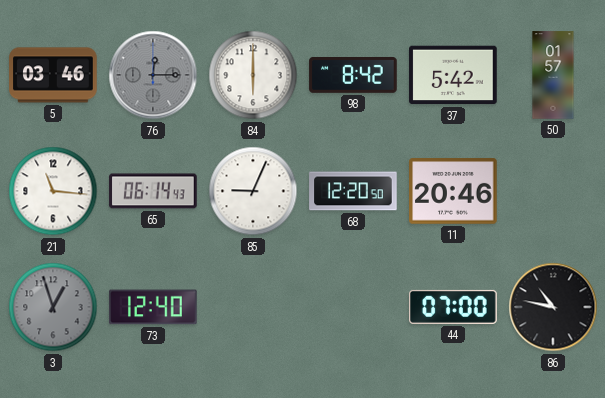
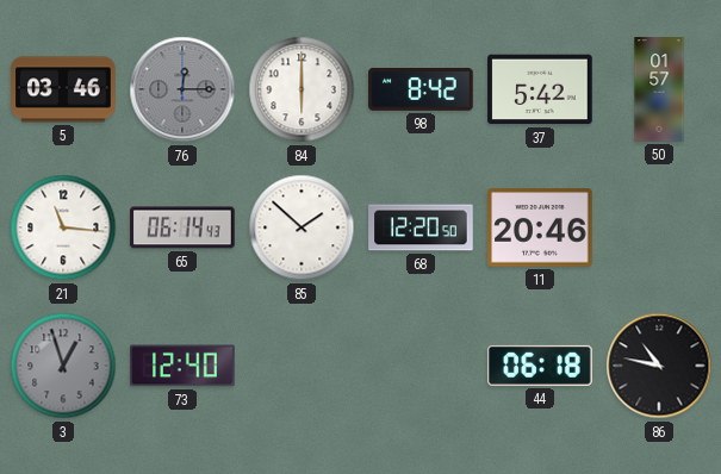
85: 9:04 -> 1:52 (302, 227)
44: 07:00 -> 06:18 (540, 366)
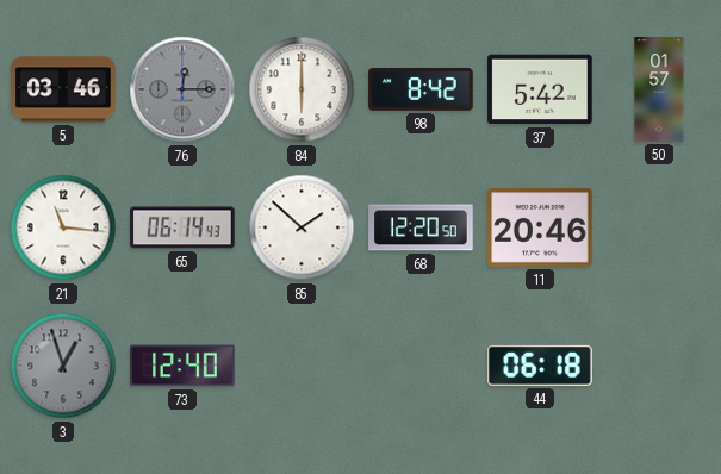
86: 10:47 -> none (659, 366)
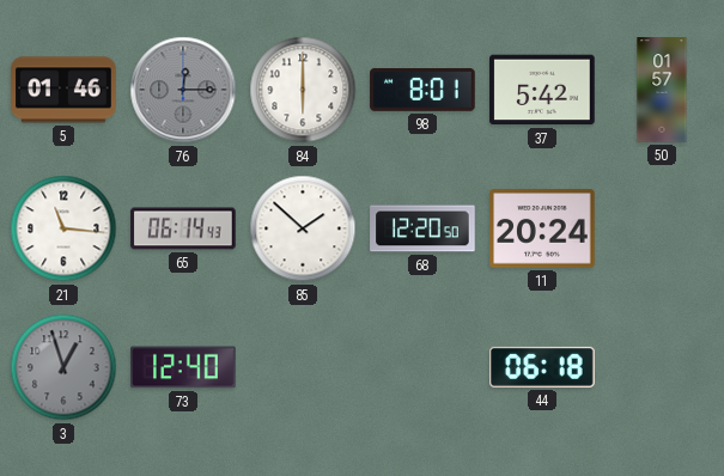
5: 03:46 -> 01:46 (63, 90)
98: 8:42 -> 8:01 (422, 91)
11: 20:46 -> 20:24 (542, 228)
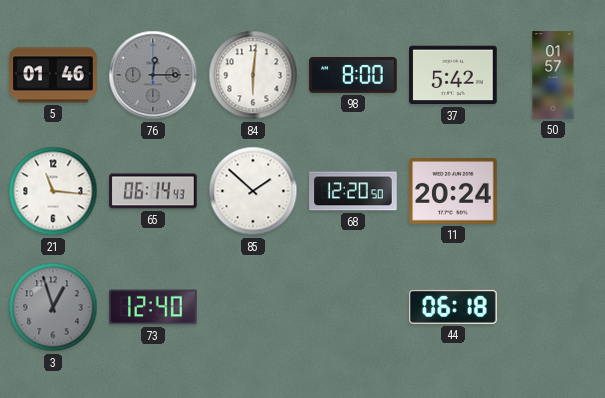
84: 6:00 -> 6:01 (253, 75)
98: 8:01 -> 8:00 (353, 76)
